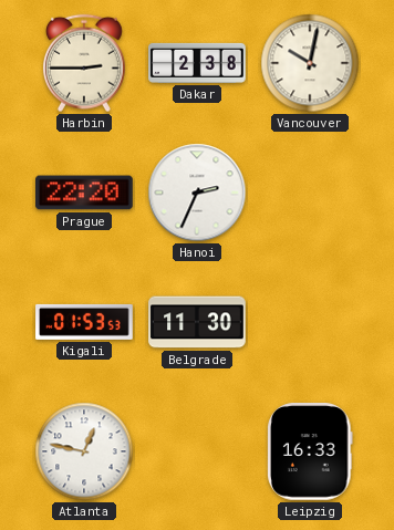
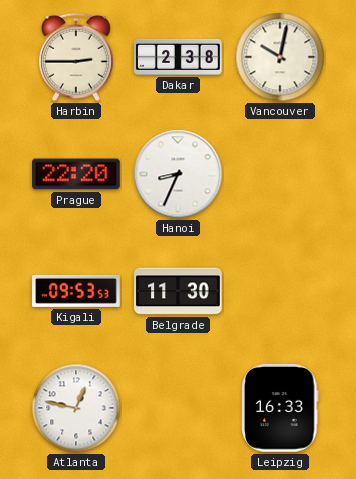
Hanoi: 2:34 -> 8:34 (178, 174)
Kigali: 01:53 -> 09:53 (76, 291)
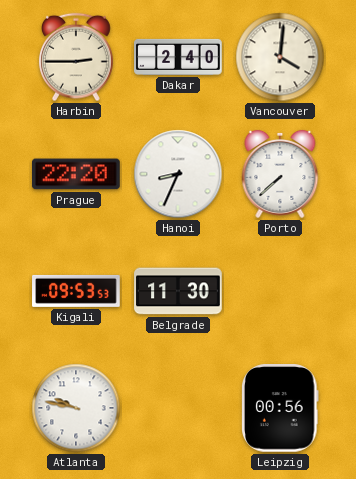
Dakar: 2:38 -> 2:40 (178, 57)
Vancouver: 10:02 -> 4:01 (280, 57)
Porto: none -> 7:38 (280, 174)
Atlanta: 12:47 -> 9:47 (76, 408)
Leipzig: 16:33 -> 00:56 (281, 408)
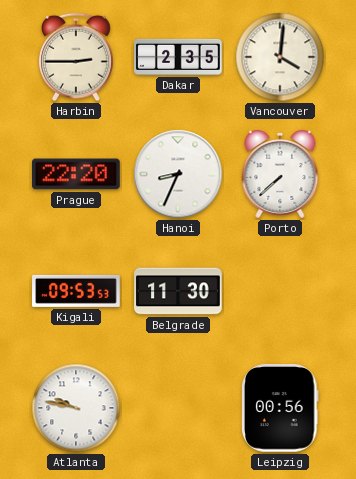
Dakar: 2:40 -> 2:35 (178, 57)
